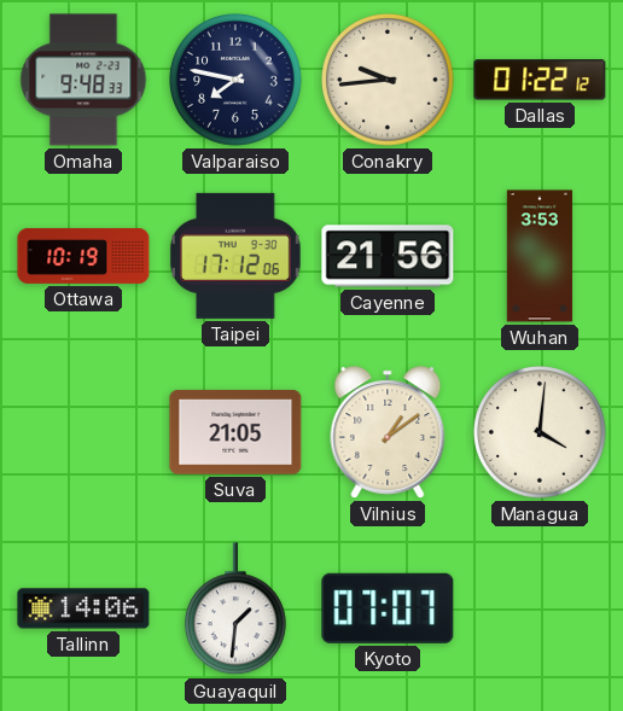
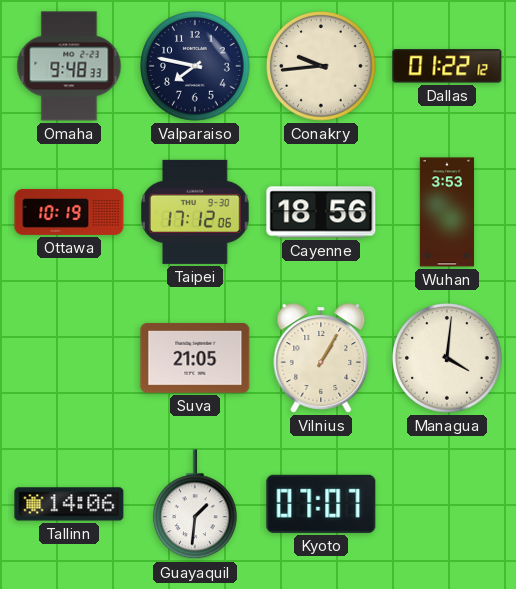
Cayenne: 21:56 -> 18:56 (321, 212)
Vilnius: 1:09 -> 1:05 (321, 358)
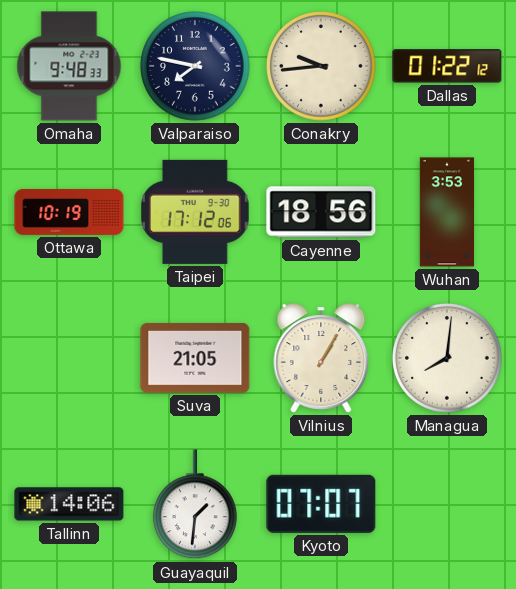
Managua: 4:01 -> 8:01 (448, 359)
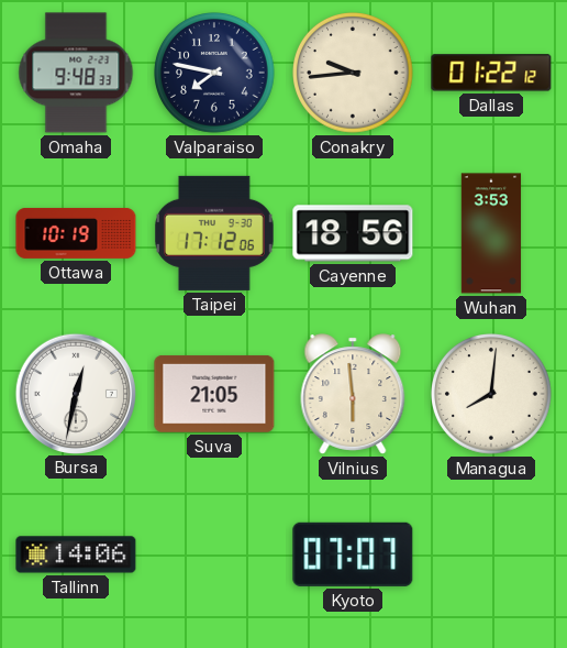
Bursa: none -> 12:32 (75, 393)
Vilnius: 1:05 -> 5:59 (353, 394)
Guayaquil: 1:31 -> none (195, 505)
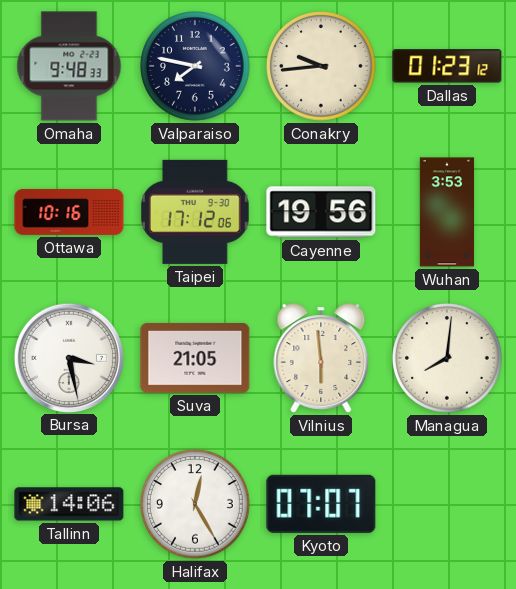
Dallas: 01:22 -> 01:23 (447, 66)
Ottawa: 10:19 -> 10:16 (69, 212)
Cayenne: 18:56 -> 19:56 (321, 212)
Bursa: 12:32 -> 3:28 (68, 357)
Halifax: none -> 12:25 (196, 505)
